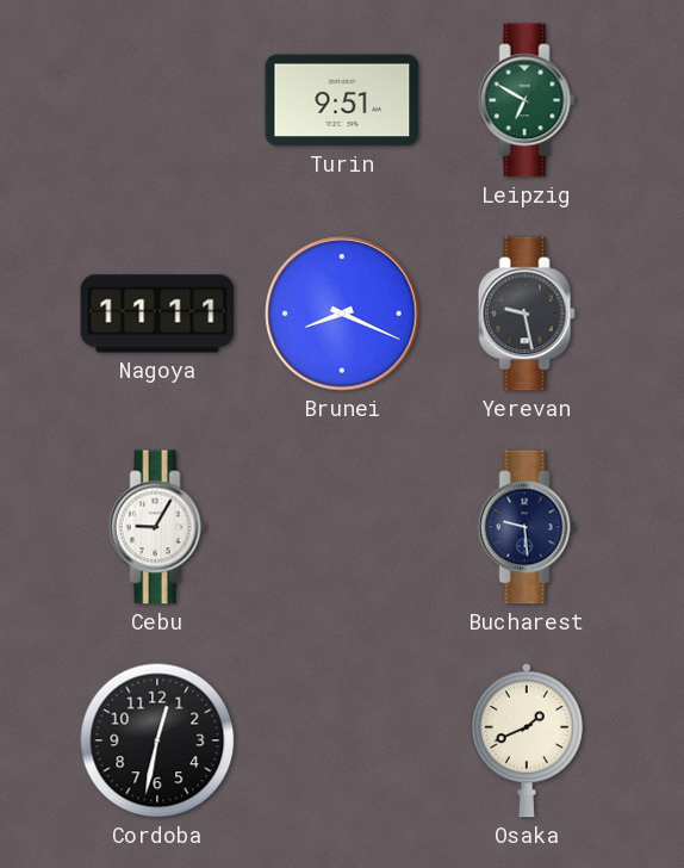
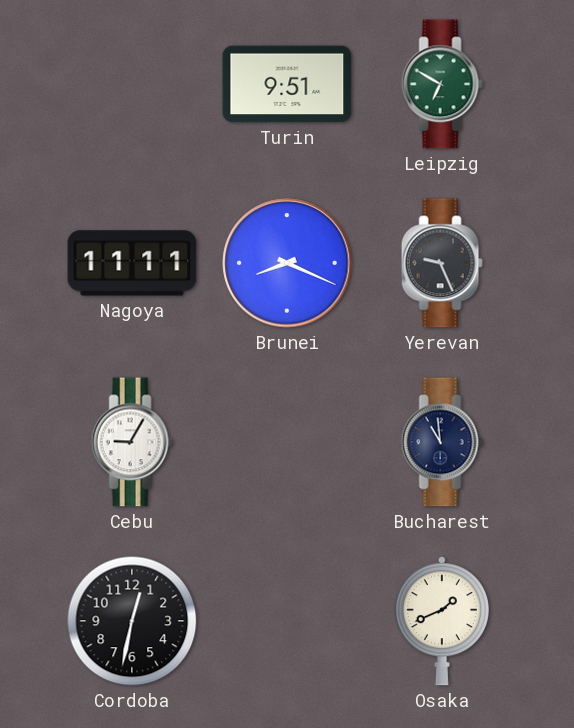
Yerevan: 9:28 -> 9:26 (442, 263)
Bucharest: 9:29 -> 10:59 (442, 442)
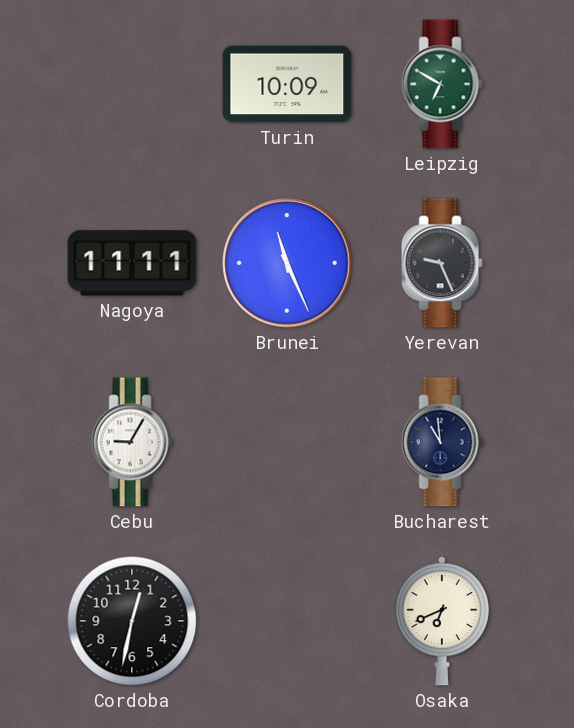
Turin: 9:51 -> 10:09 (287, 84)
Brunei: 8:19 -> 11:26 (287, 263)
Osaka: 1:41 -> 6:41 (442, 621)
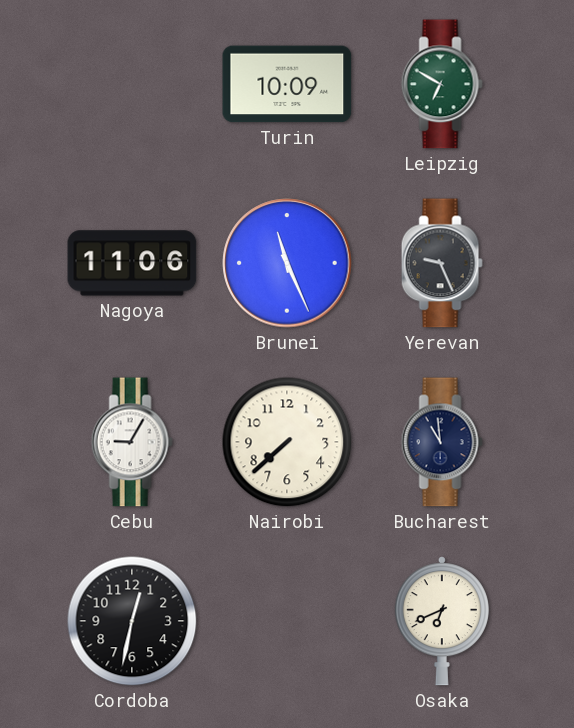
Nagoya: 11:11 -> 11:06 (132, 263)
Nairobi: none -> 7:38 (287, 442)
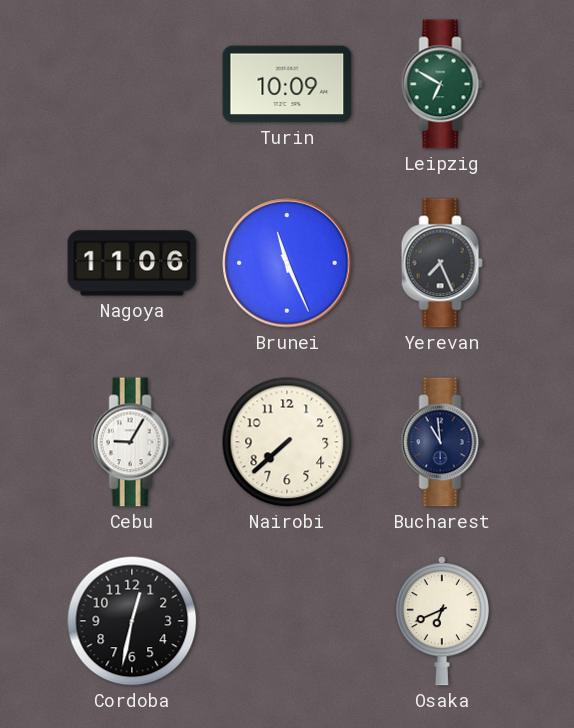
Yerevan: 9:26 -> 7:26 (442, 263)
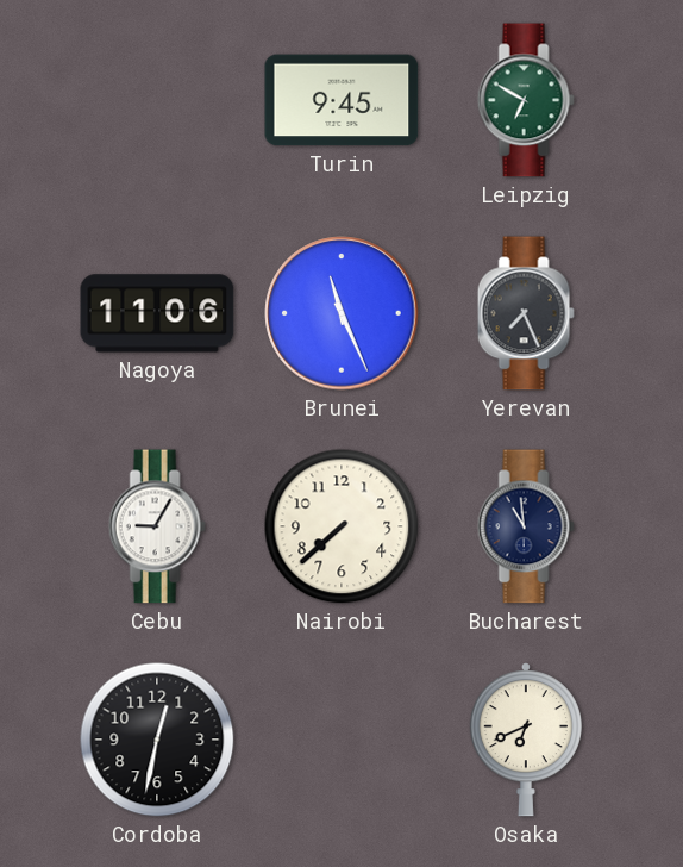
Turin: 10:09 -> 9:45 (342, 100)
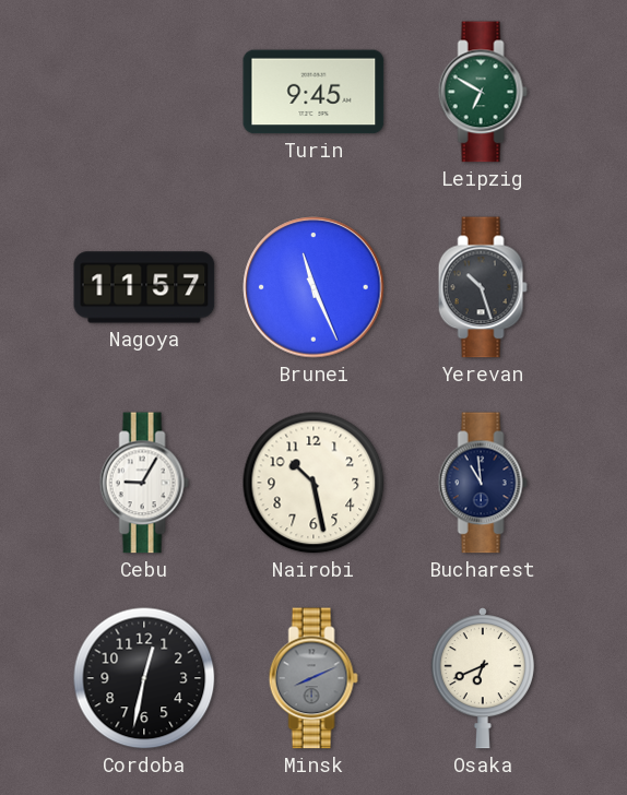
Nagoya: 11:06 -> 11:57 (144, 287)
Yerevan: 7:26 -> 10:27 (483, 287)
Nairobi: 7:38 -> 10:28 (313, 483)
Minsk: none -> 8:11 (313, 678)
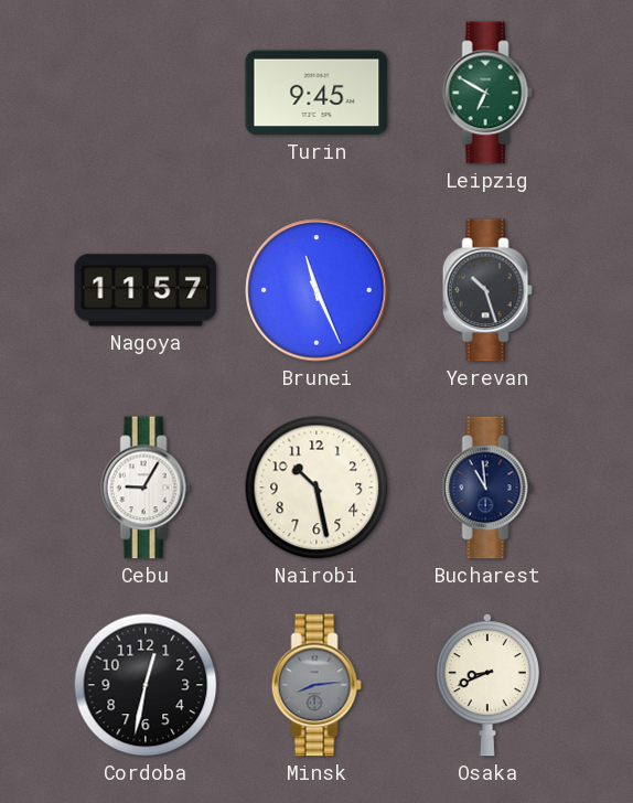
Minsk: 8:11 -> 8:14 (316, 685)
Osaka: 6:41 -> 8:41 (487, 685)
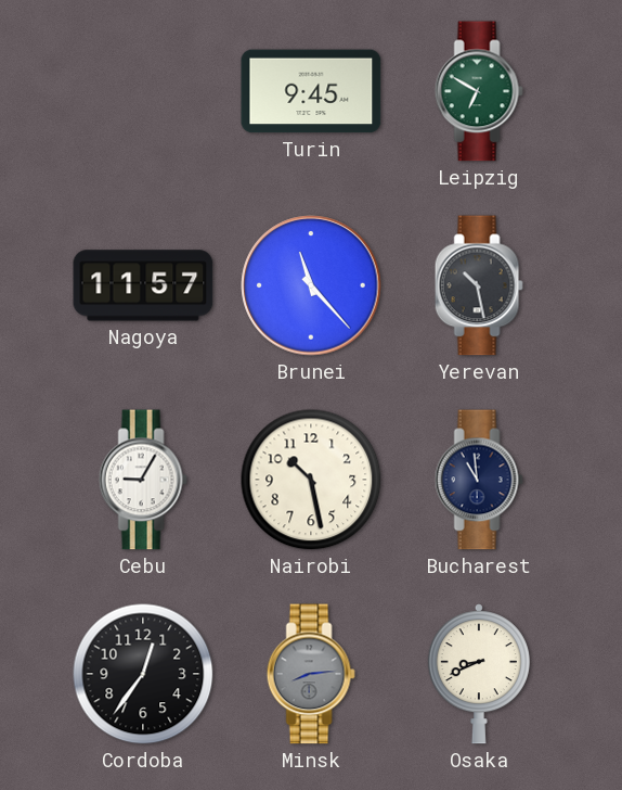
Brunei: 11:26 -> 11:23 (311, 285)
Yerevan: 10:27 -> 10:28 (479, 285)
Cordoba: 12:32 -> 12:36 (143, 674)
